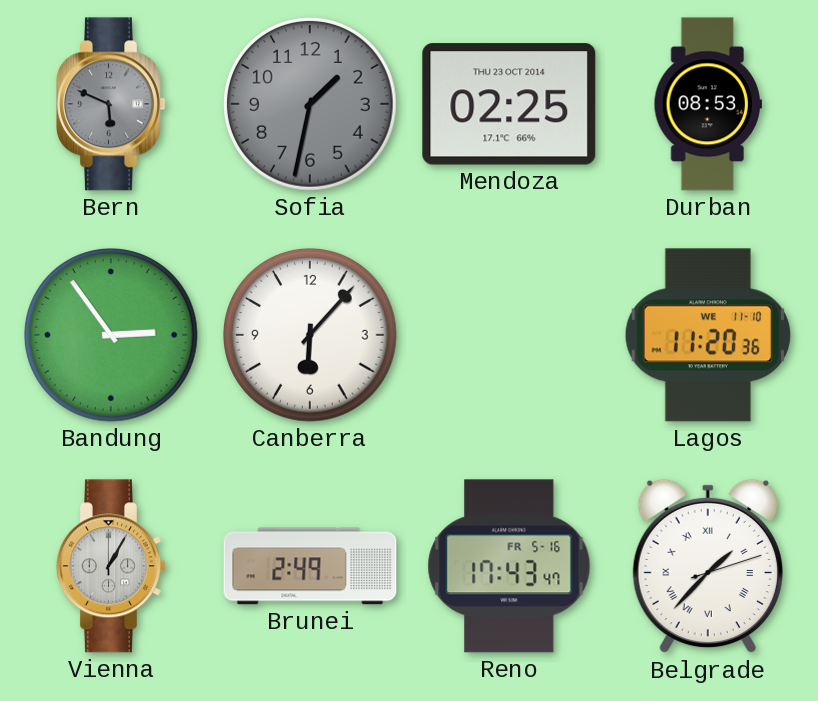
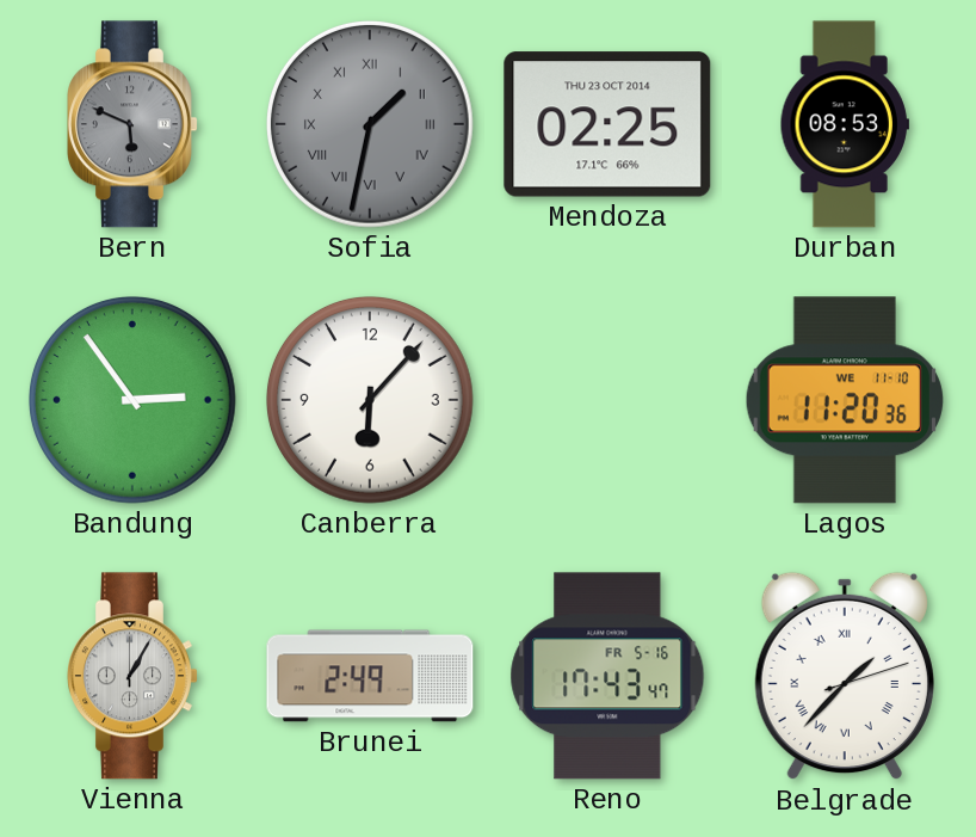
Sofia numerals: Arabic -> Roman (370, 124)
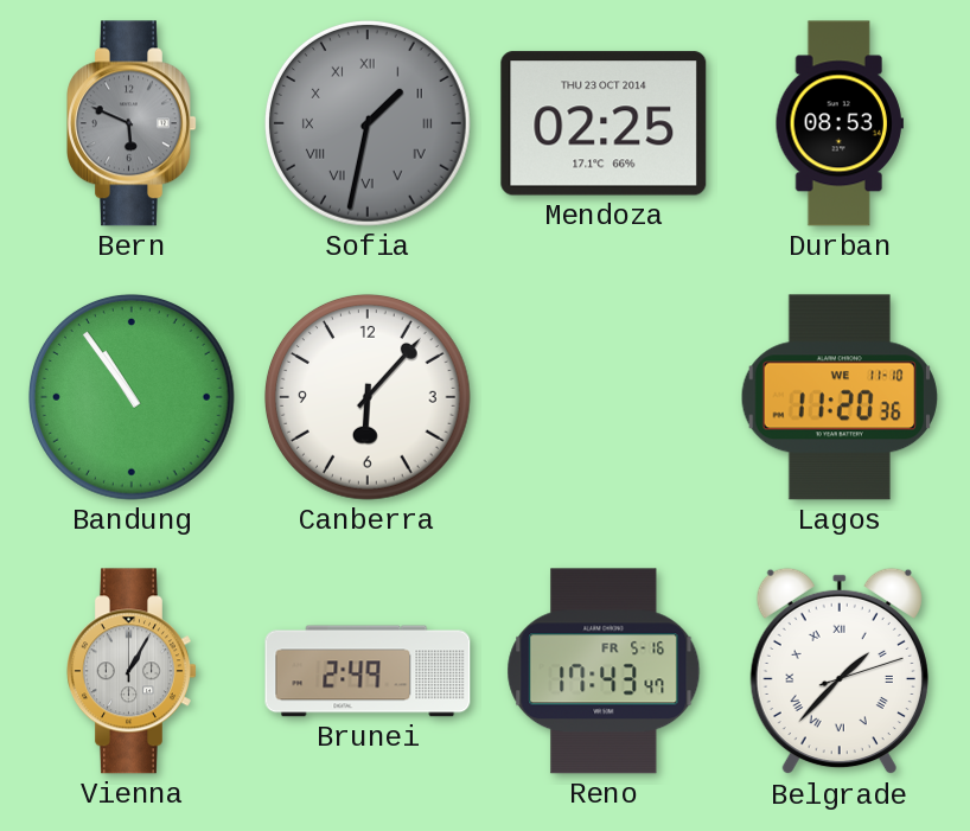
Bandung: 2:54 -> 10:54 (132, 397)
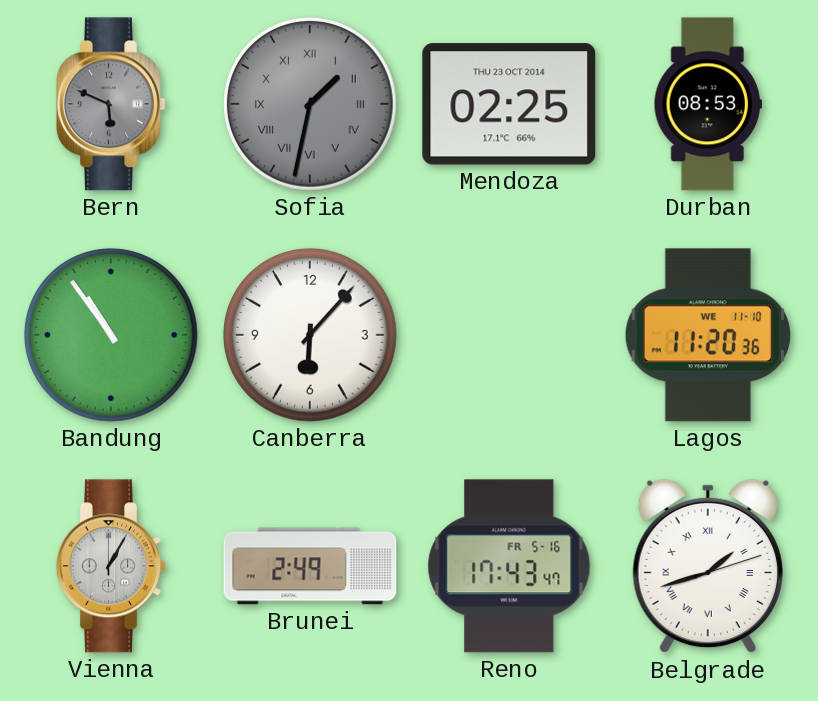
Belgrade: 1:37 -> 1:42 (708, 566)
